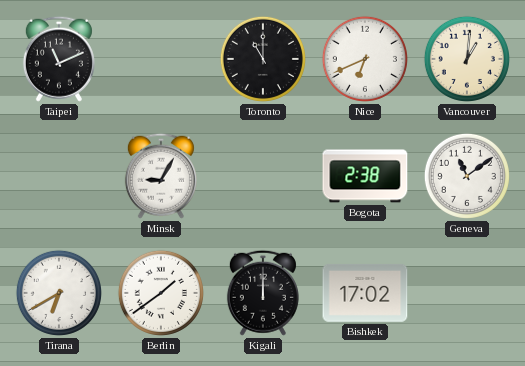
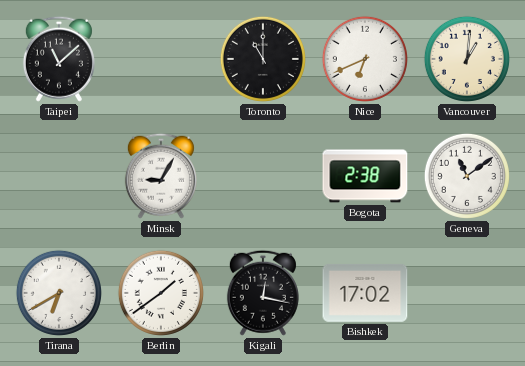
Taipei: 11:11 -> 11:08 (59, 59)
Kigali: 12:00 -> 12:17 (263, 293)
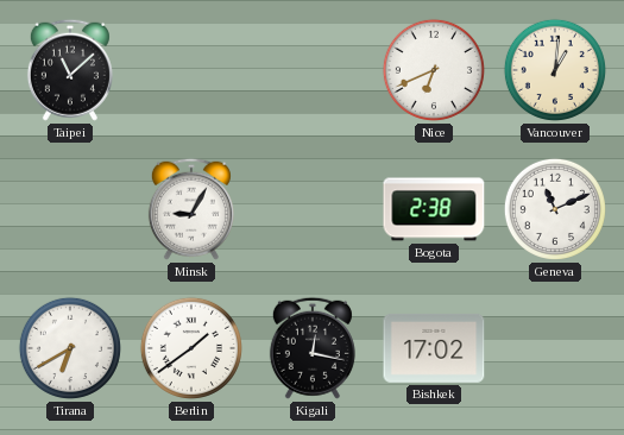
Toronto: 11:00 -> none (263, 59)
Geneva: 11:09 -> 11:11 (555, 209)
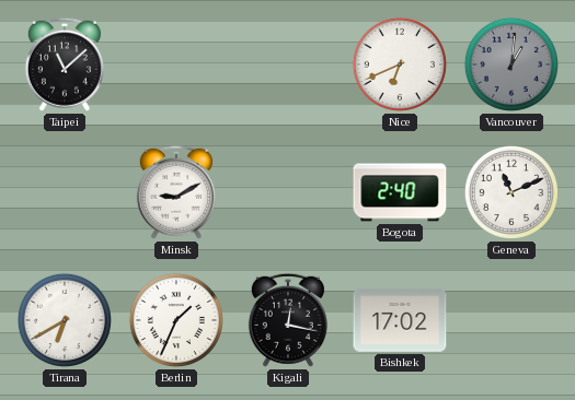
Vancouver dial: cream -> grey (511, 64)
Minsk: 9:05 -> 9:10 (176, 192)
Bogota: 2:38 -> 2:40 (400, 192)
Berlin: 1:39 -> 1:34 (176, 320)
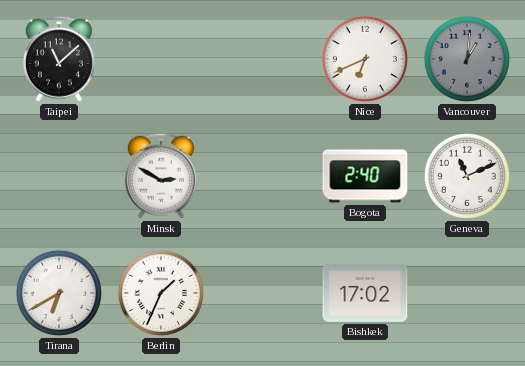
Minsk: 9:10 -> 2:50 (161, 176)
Kigali: 12:17 -> none (288, 320)
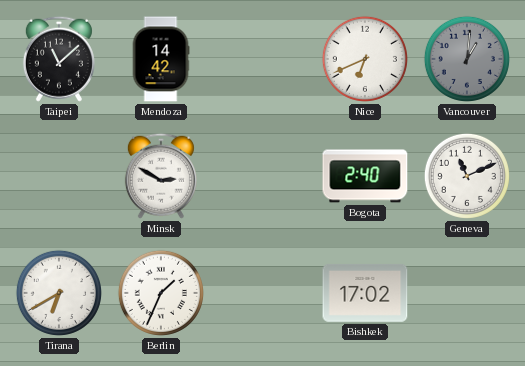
Mendoza: none -> 14:42 (161, 59)
